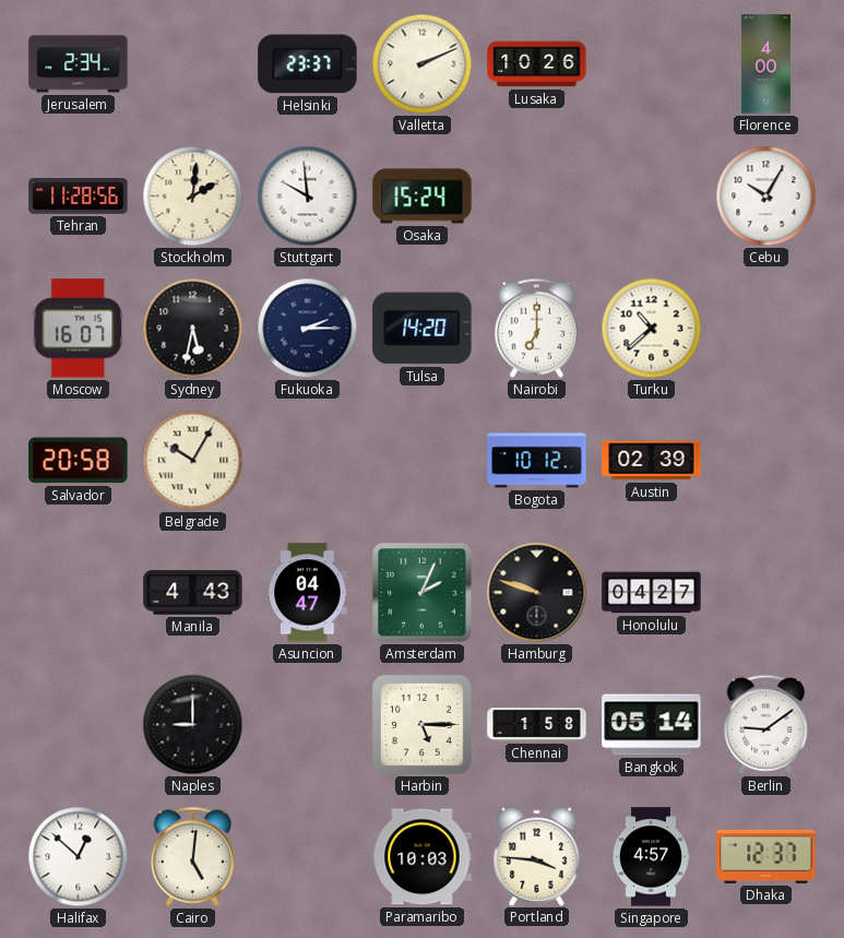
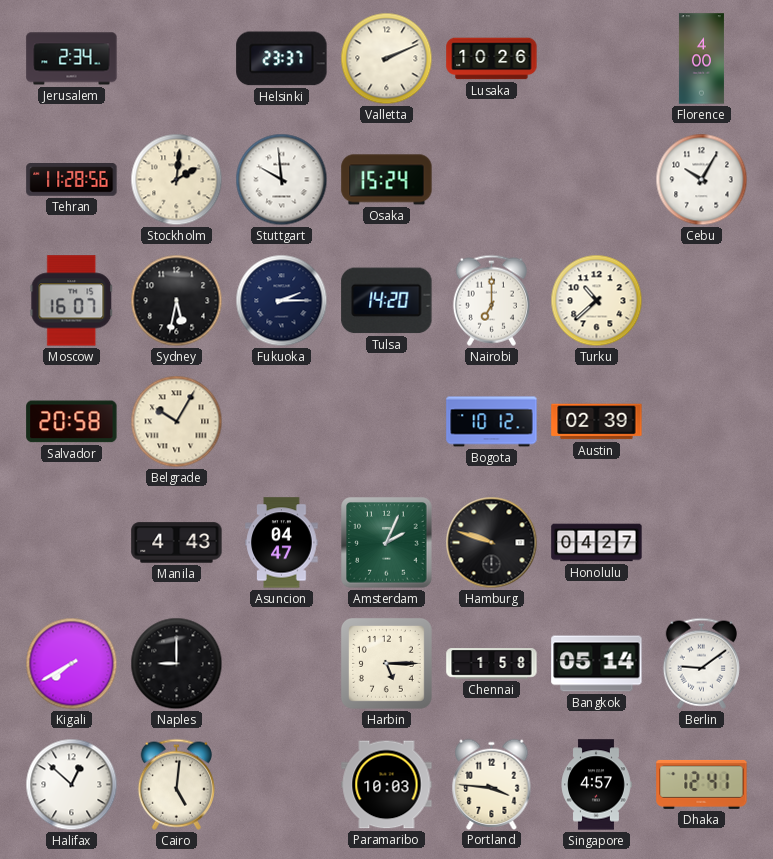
Kigali: none -> 7:40 (72, 664)
Dhaka: 12:37 -> 12:41 (702, 784)
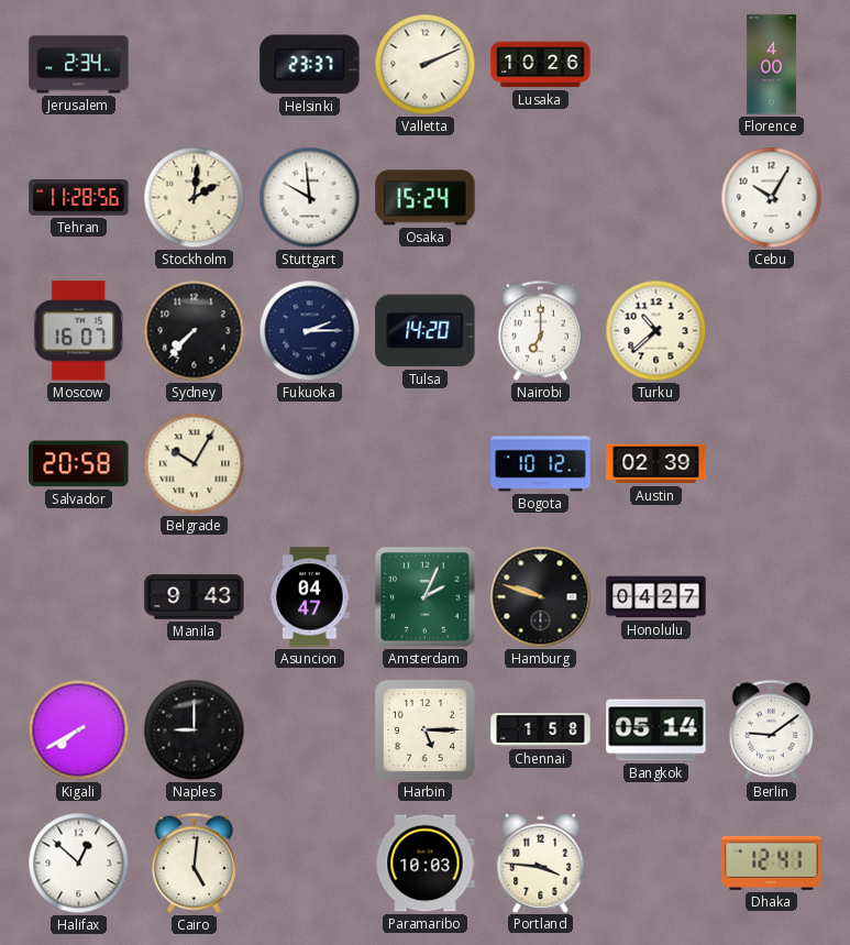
Sydney: 5:32 -> 7:37 (195, 331)
Manila: 4:43 -> 9:43 (195, 597)
Singapore: 4:57 -> none (596, 785)
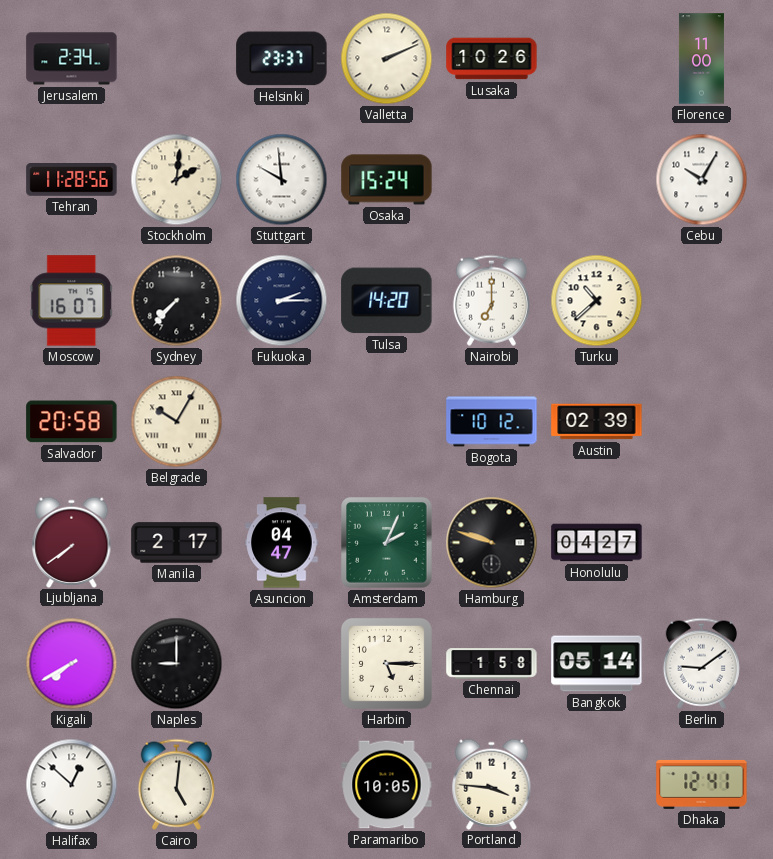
Florence: 4:00 -> 11:00 (701, 59)
Ljubljana: none -> 7:39 (72, 542)
Manila: 9:43 -> 2:17 (177, 543)
Paramaribo: 10:03 -> 10:05 (387, 785)
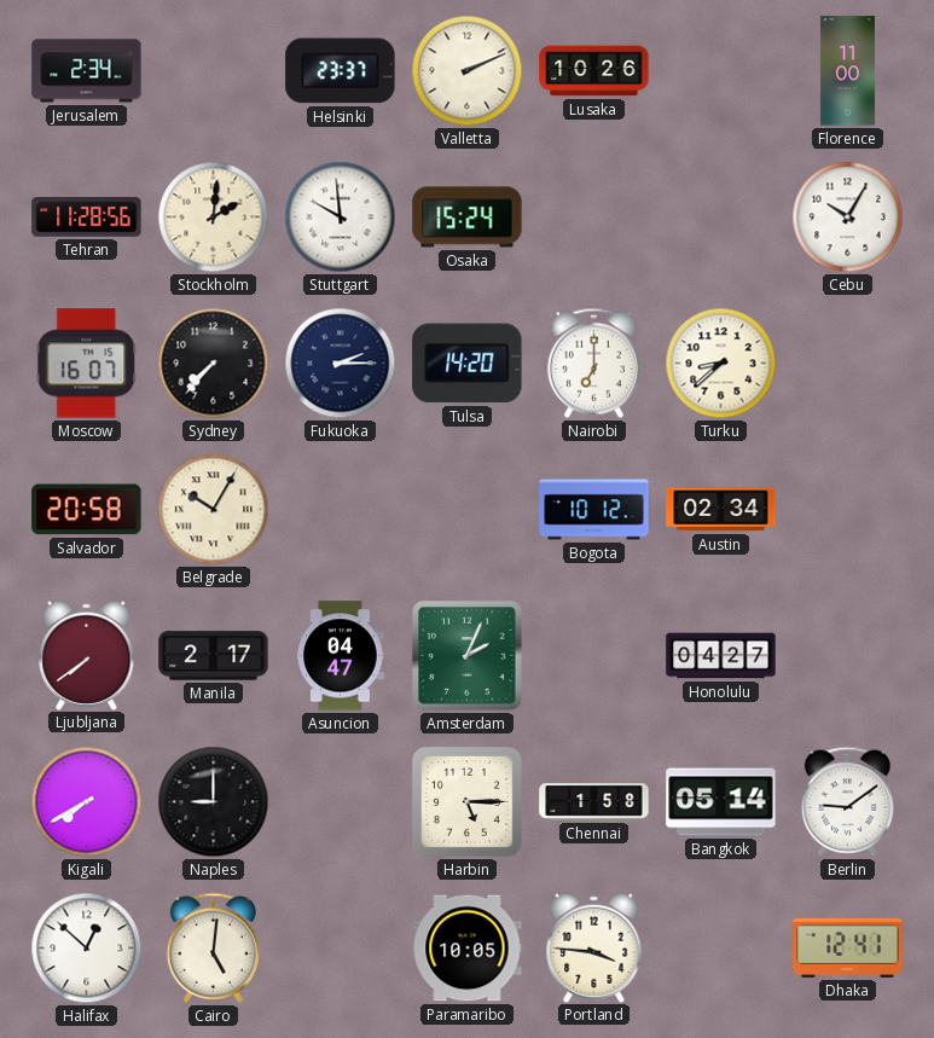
Turku: 10:38 -> 8:38 (721, 364)
Austin: 02:39 -> 02:34 (721, 510)
Hamburg: 9:48 -> none (492, 543)
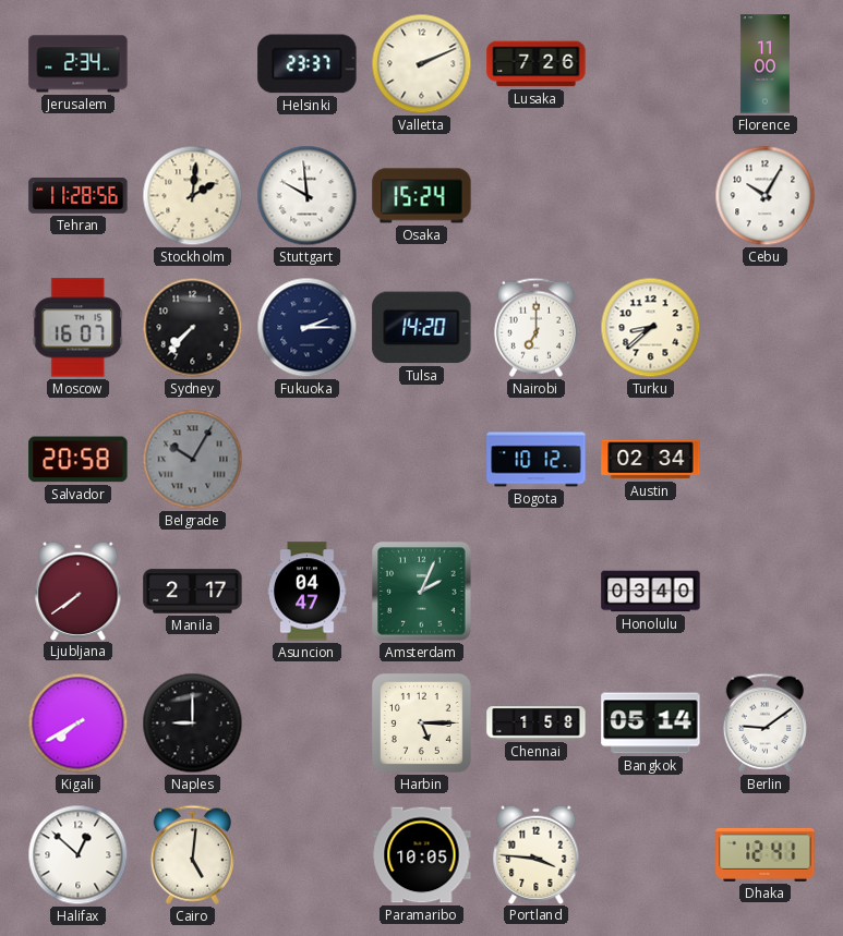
Lusaka: 10:26 -> 7:26 (537, 64)
Belgrade dial: cream -> grey (193, 460)
Honolulu: 04:27 -> 03:40 (651, 592)
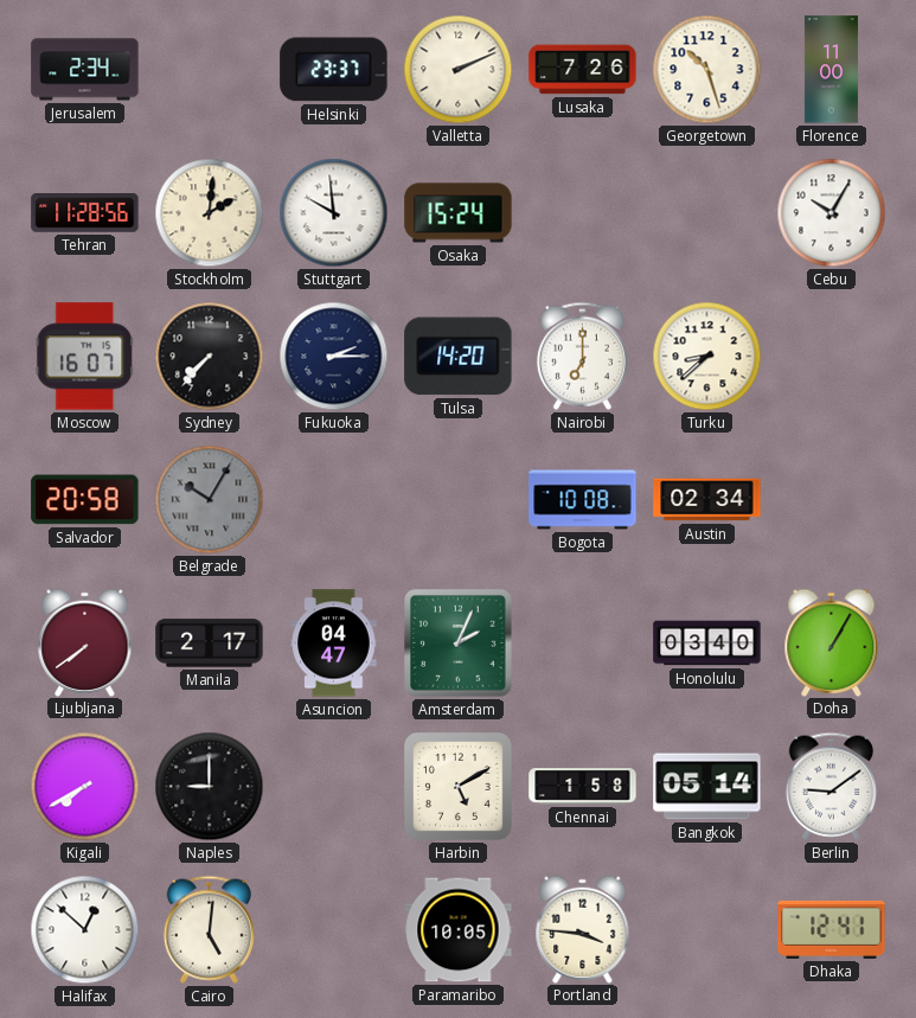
Georgetown: none -> 10:27 (707, 70)
Bogota: 10:12 -> 10:08 (583, 500)
Doha: none -> 1:05 (832, 642)
Harbin: 5:15 -> 5:10 (457, 786)
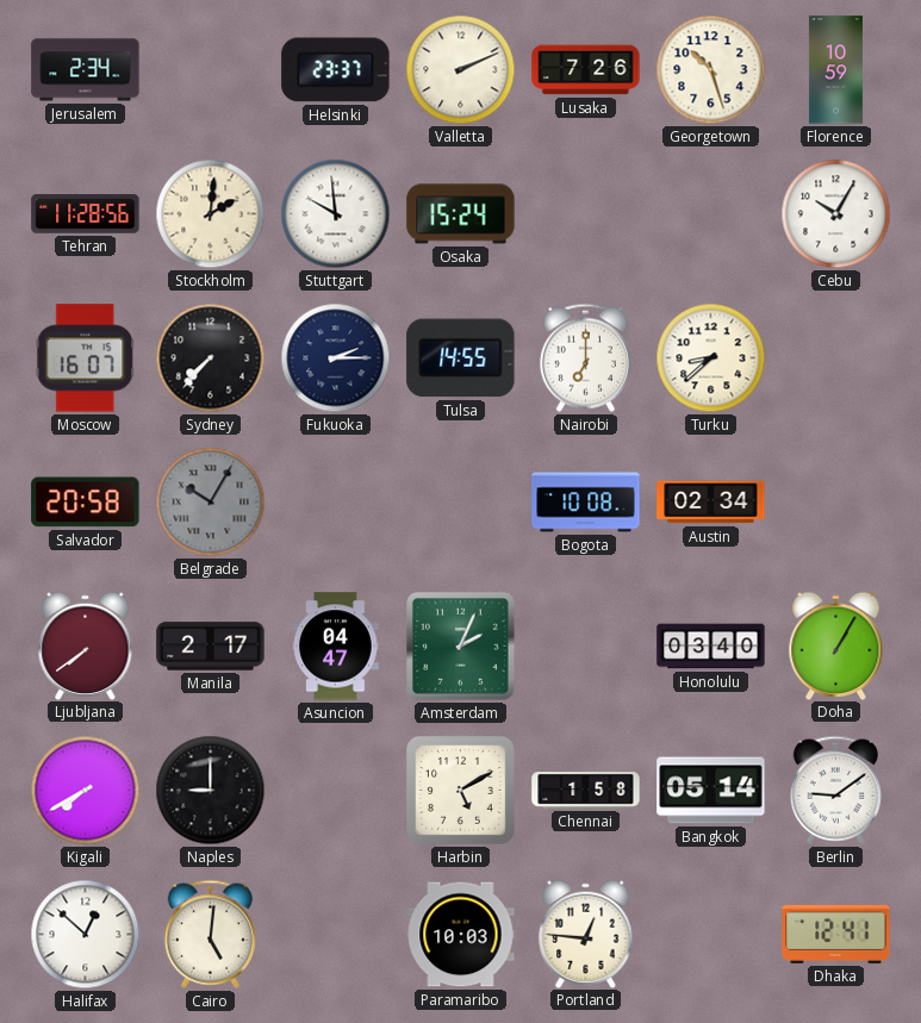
Florence: 11:00 -> 10:59 (835, 70)
Tulsa: 14:20 -> 14:55 (461, 358)
Paramaribo: 10:05 -> 10:03 (461, 935)
Portland: 3:46 -> 12:46 (586, 934)
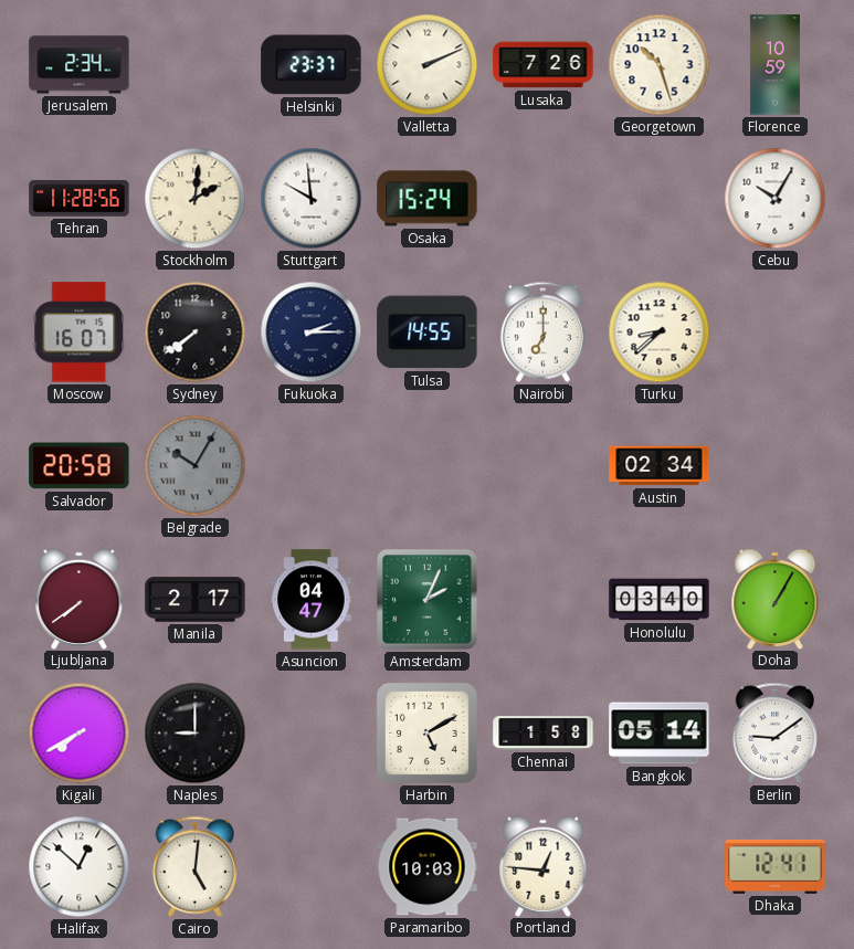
Sydney: 7:37 -> 7:39 (196, 333)
Bogota: 10:08 -> none (586, 503)
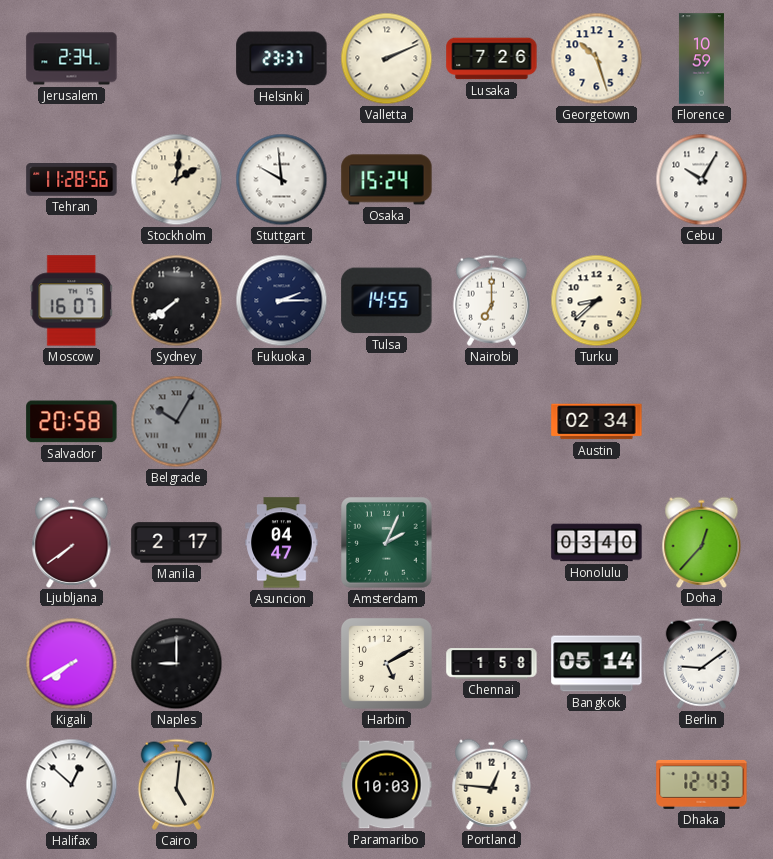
Doha: 1:05 -> 12:37 (702, 542)
Dhaka: 12:41 -> 12:43 (702, 784)
